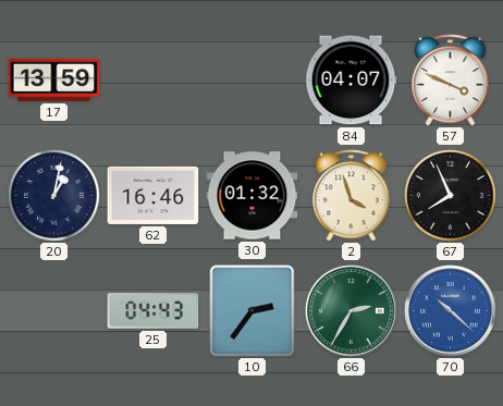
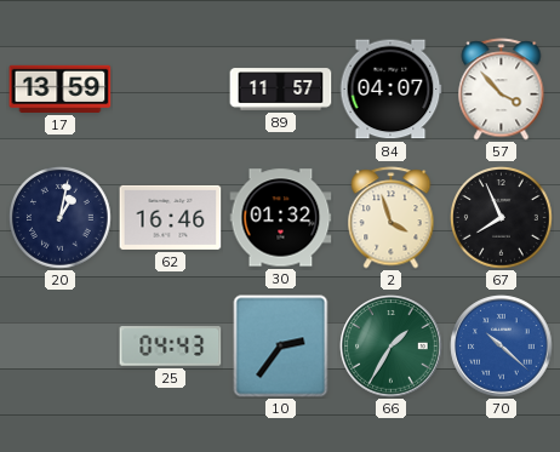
89: none -> 11:57 (281, 90)
57: 3:49 -> 3:53 (502, 90)
66: 2:35 -> 1:35 (392, 347)
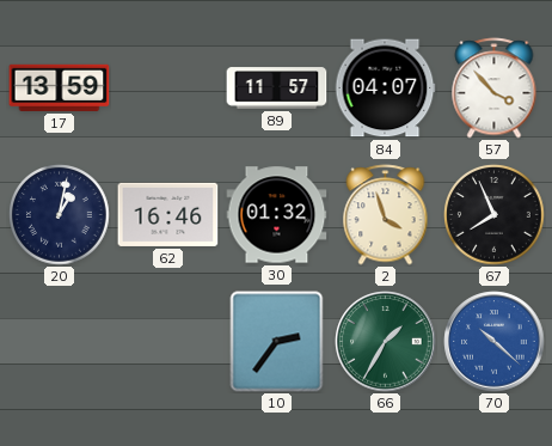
25: 04:43 -> none (171, 347)
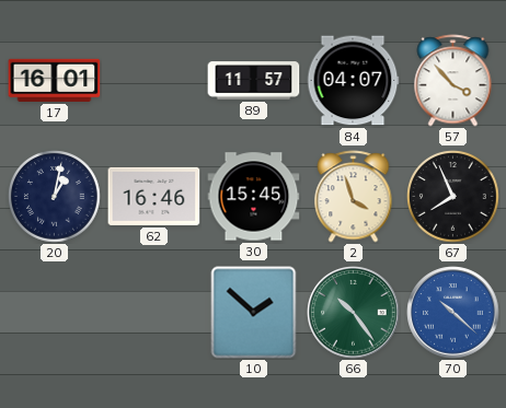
17: 13:59 -> 16:01 (55, 80)
30: 01:32 -> 15:45 (254, 197)
10: 2:36 -> 1:52 (254, 313)
66: 1:35 -> 10:24 (354, 313)
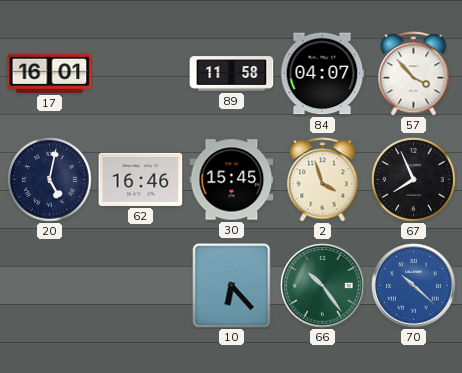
89: 11:57 -> 11:58 (232, 74)
20: 1:02 -> 5:02 (50, 180)
10: 1:52 -> 6:23 (232, 286)
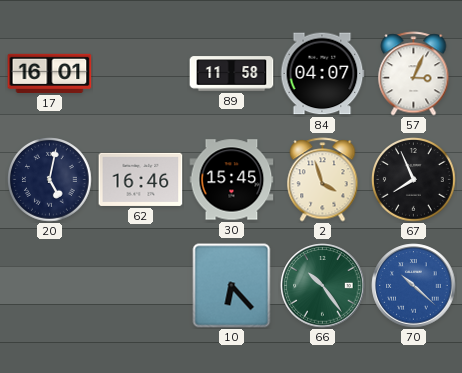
57: 3:53 -> 3:04 (414, 74)
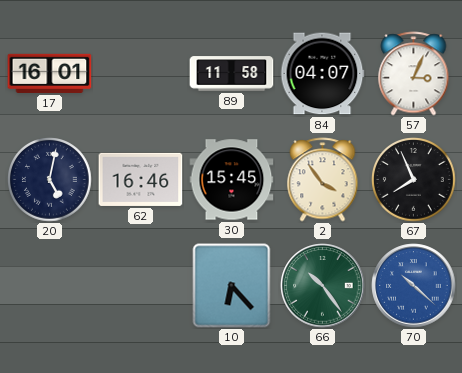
2: 3:57 -> 3:54 (323, 180)
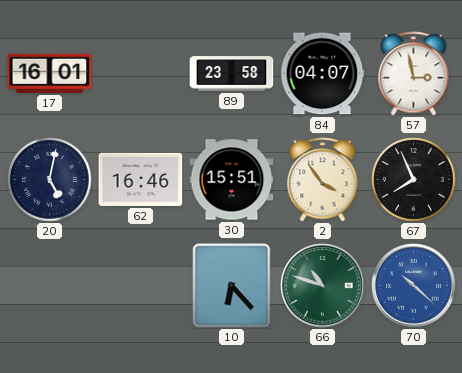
89: 11:58 -> 23:58 (232, 74)
57: 3:04 -> 2:58 (414, 74)
30: 15:45 -> 15:51 (232, 180)
66: 10:24 -> 10:48 (323, 286)
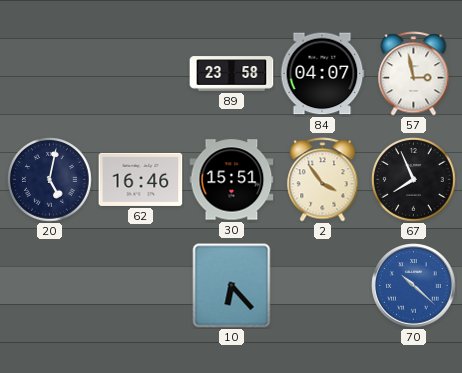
17: 16:01 -> none (50, 73)
66: 10:48 -> none (323, 286)
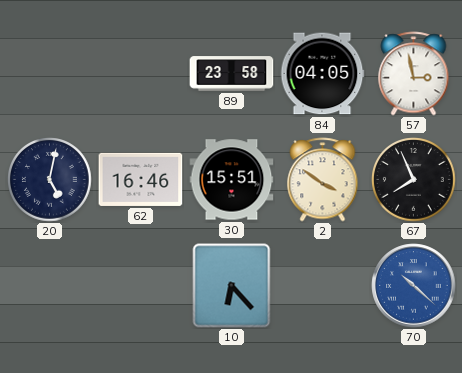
84: 04:07 -> 04:05 (322, 74)
2: 3:54 -> 3:51 (323, 180)
